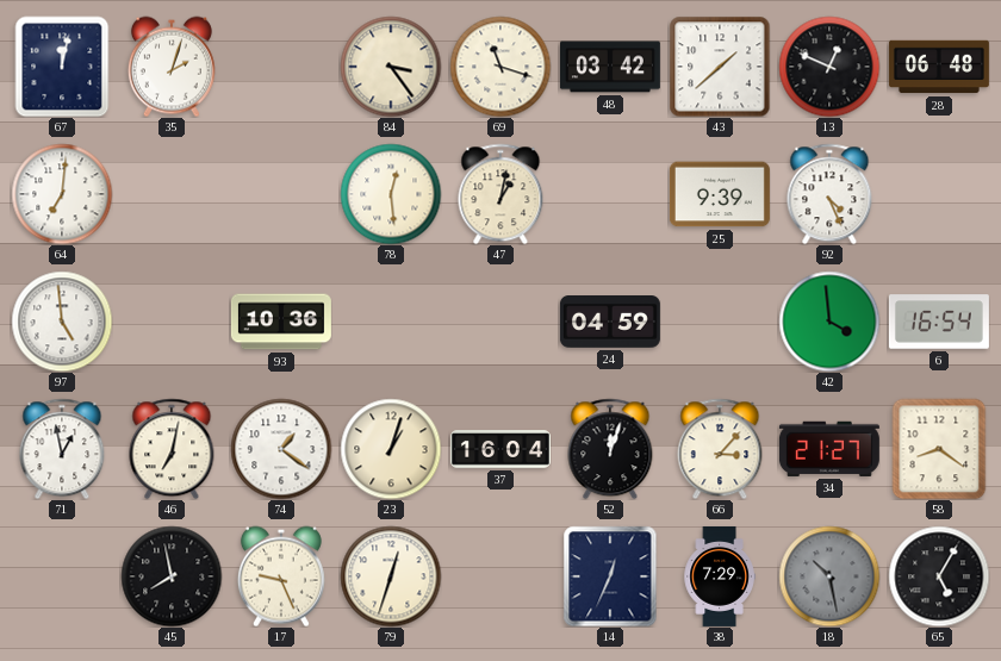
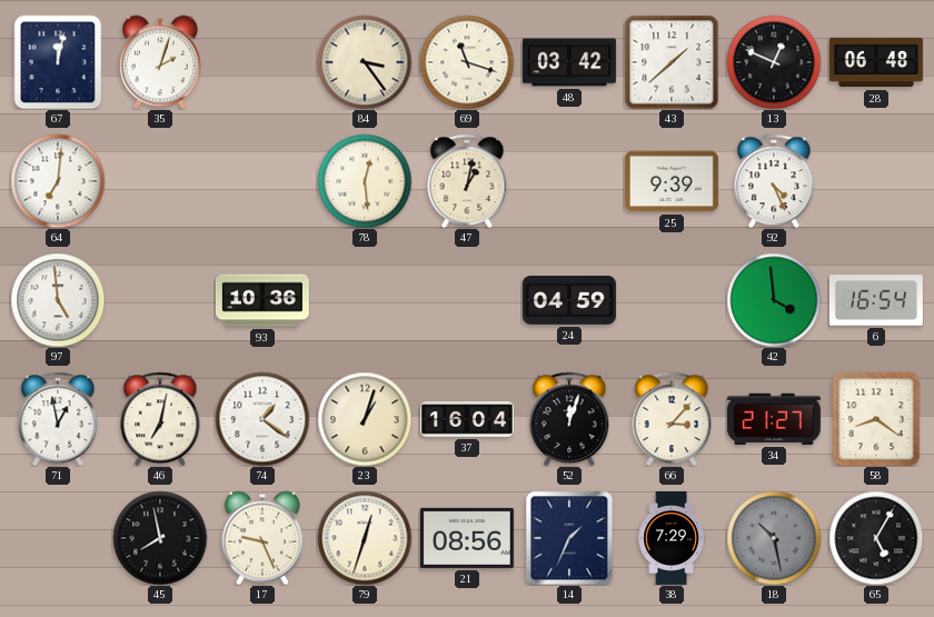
21: none -> 08:56 (467, 538)
14: 12:34 -> 1:34 (569, 538)
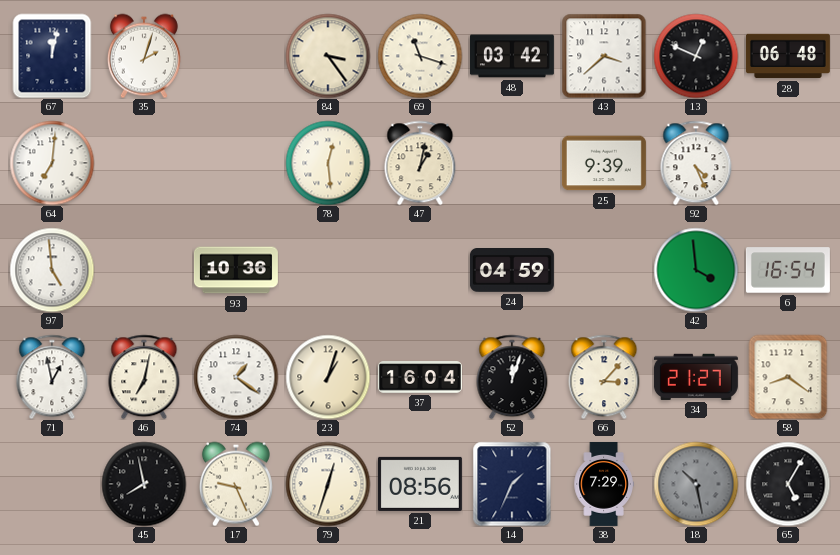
43: 1:38 -> 3:38 (604, 56)
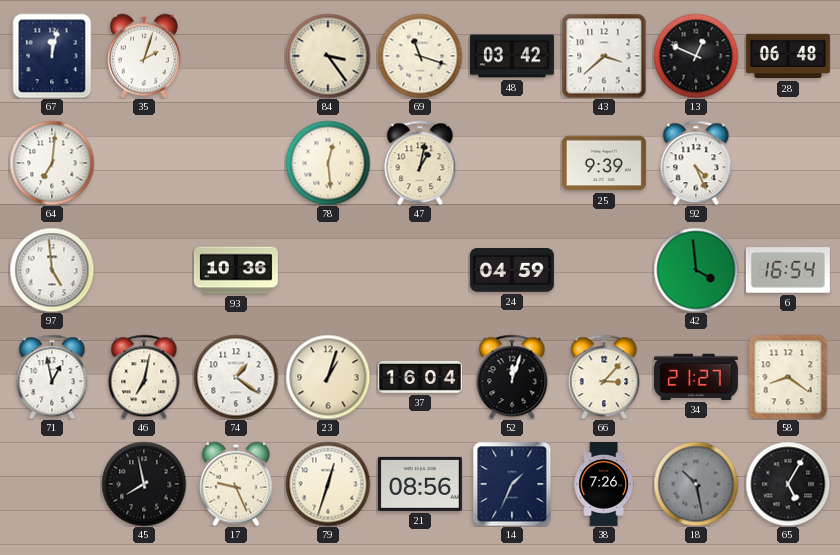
38: 7:29 -> 7:26 (604, 484)
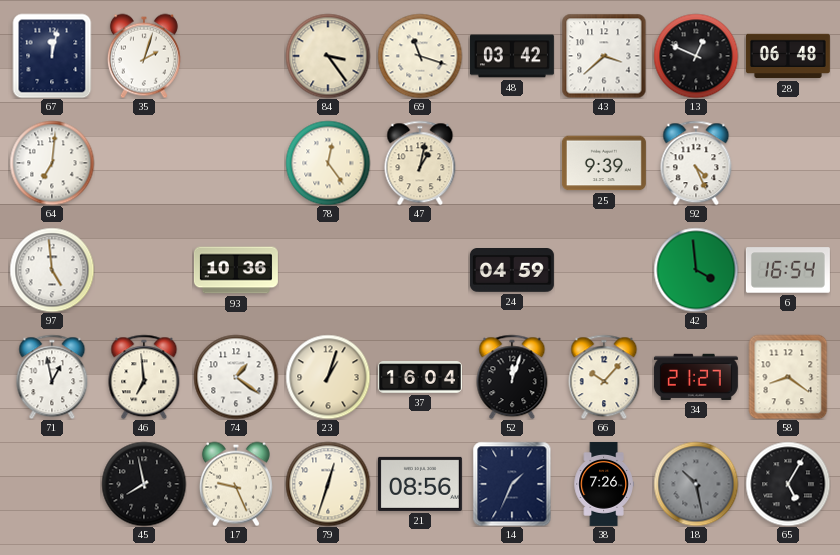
78: 12:29 -> 12:24 (328, 163)
46: 7:02 -> 6:59 (144, 377)
66: 3:07 -> 10:07 (604, 377)
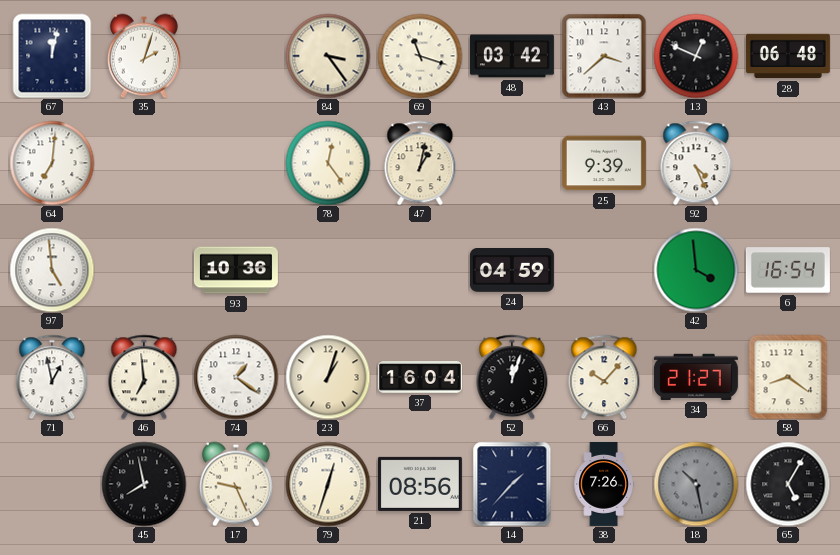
14: 1:34 -> 1:37 (512, 484)
